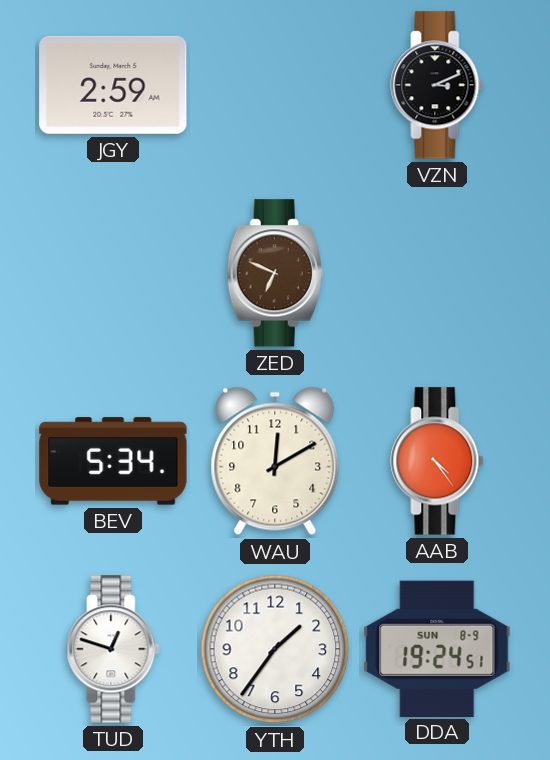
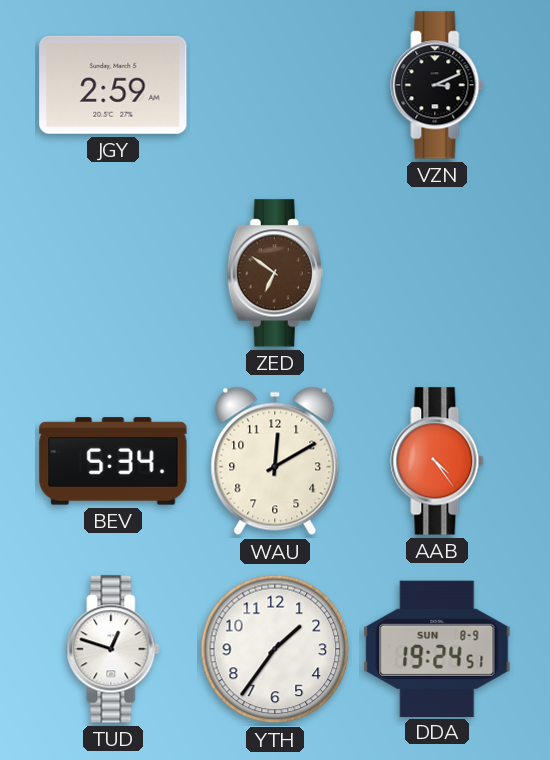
ZED: 6:49 -> 6:51 (275, 273)
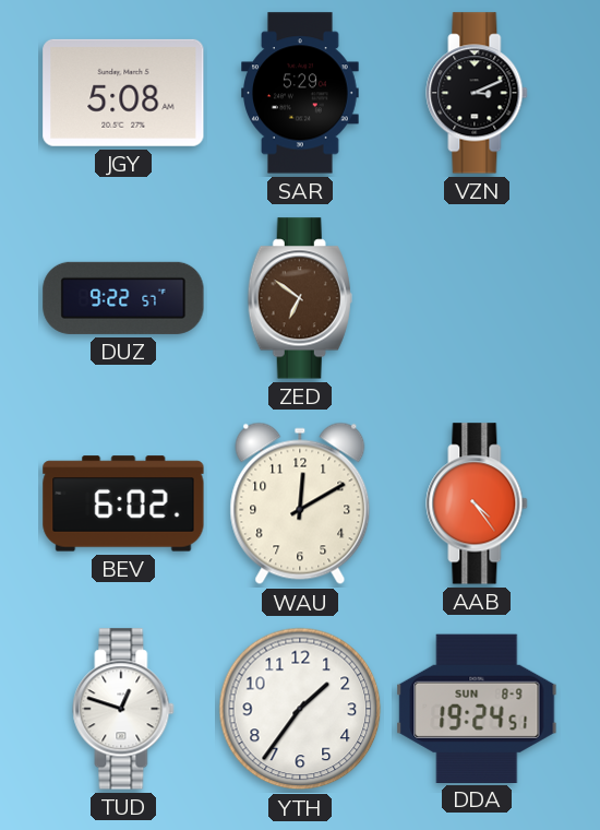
JGY: 2:59 -> 5:08 (123, 93)
SAR: none -> 5:29 (301, 93)
DUZ: none -> 9:22 (123, 298)
BEV: 5:34 -> 6:02 (123, 503)
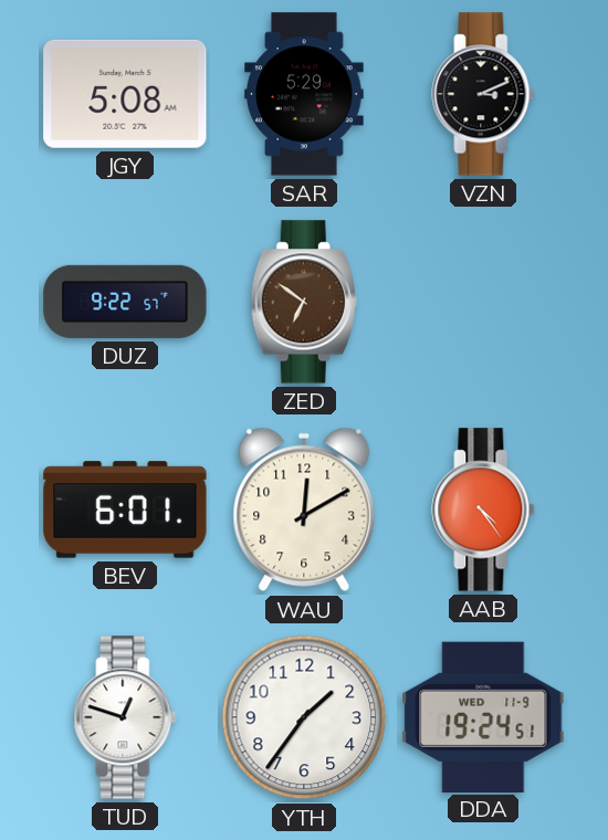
BEV: 6:02 -> 6:01 (125, 510)
DDA date: SUN 8-9 -> WED 11-9 (483, 716)
